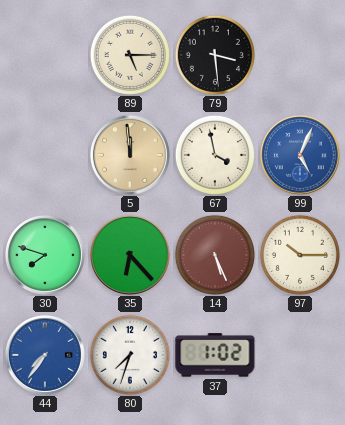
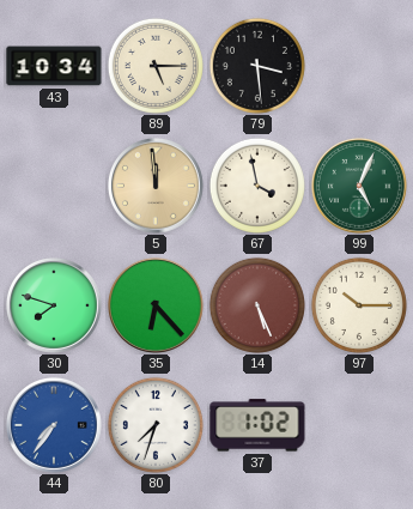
43: none -> 10:34 (54, 66)
99 dial: blue -> green (359, 186)
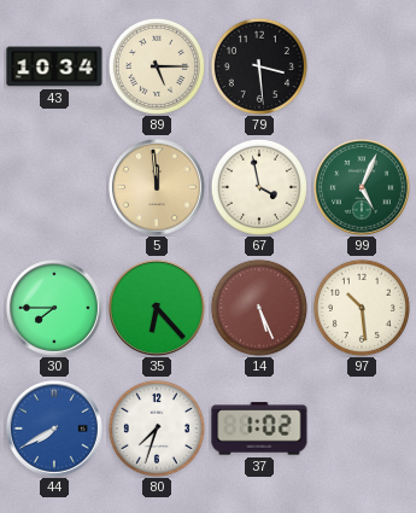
30: 7:48 -> 7:45 (54, 308)
97: 10:15 -> 10:29 (362, 308)
44: 7:36 -> 7:40 (54, 429)
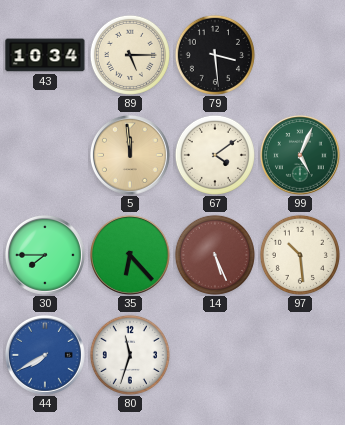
67: 3:58 -> 4:09 (215, 155)
80: 7:33 -> 11:33 (130, 355)
37: 1:02 -> none (259, 429)
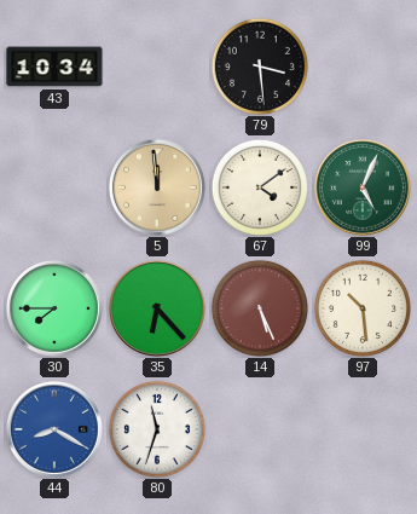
89: 5:15 -> none (130, 55)
44: 7:40 -> 8:20 (54, 429)
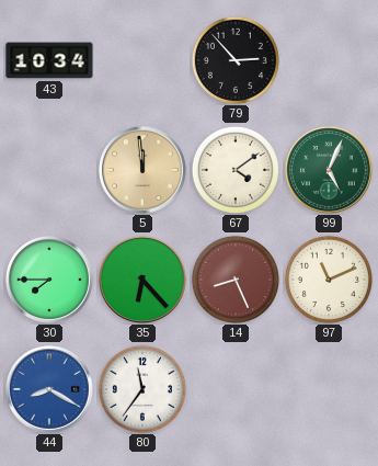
79: 3:29 -> 2:53 (236, 60)
14: 5:26 -> 8:26 (236, 280)
97: 10:29 -> 11:11 (329, 280)
80: 11:33 -> 11:36 (142, 389)
